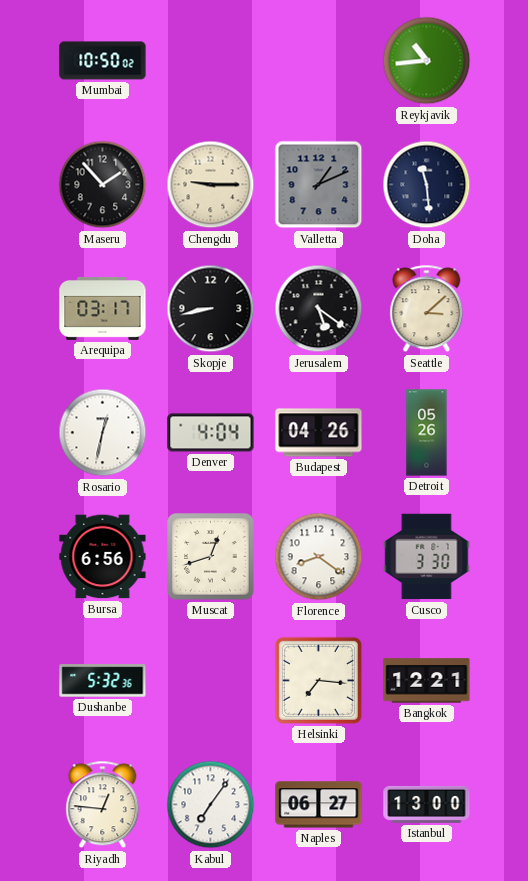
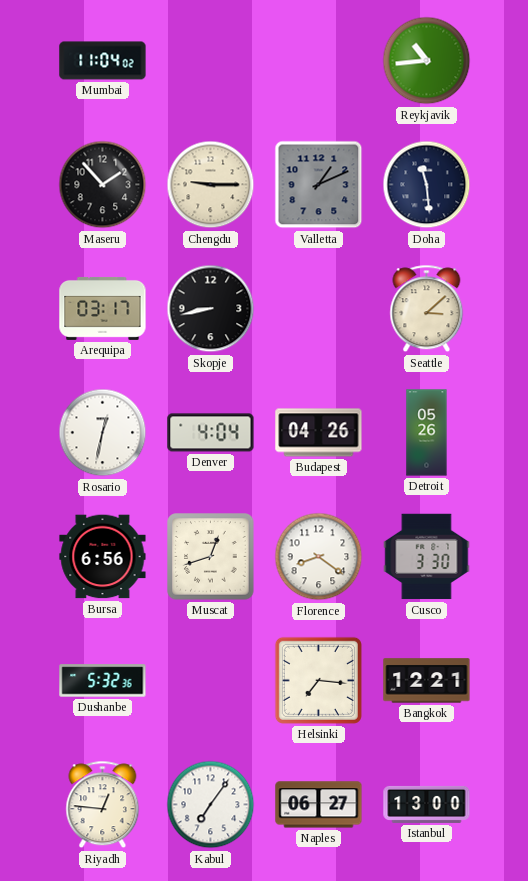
Mumbai: 10:50 -> 11:04 (103, 61)
Jerusalem: 5:21 -> none (319, 309)
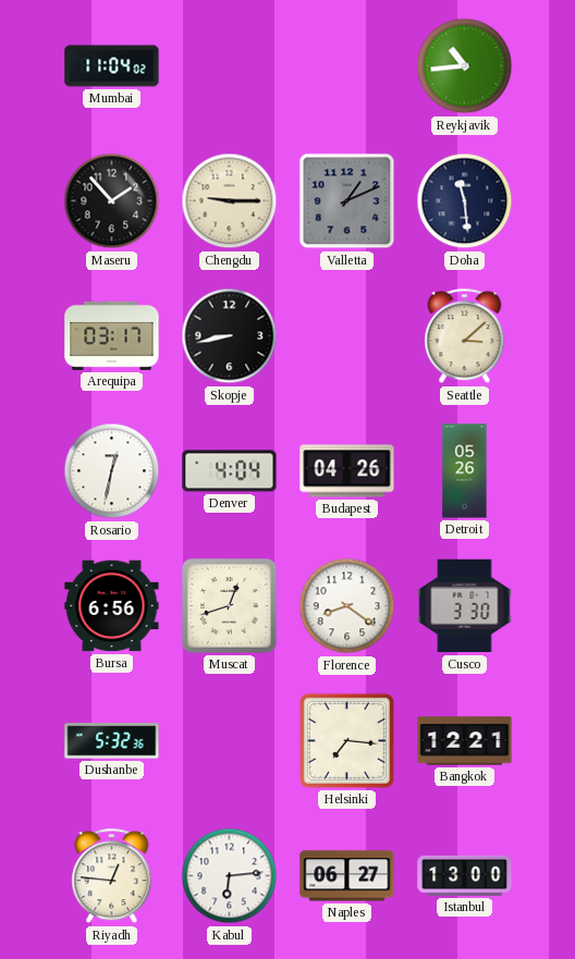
Kabul: 7:06 -> 6:14 (230, 876)
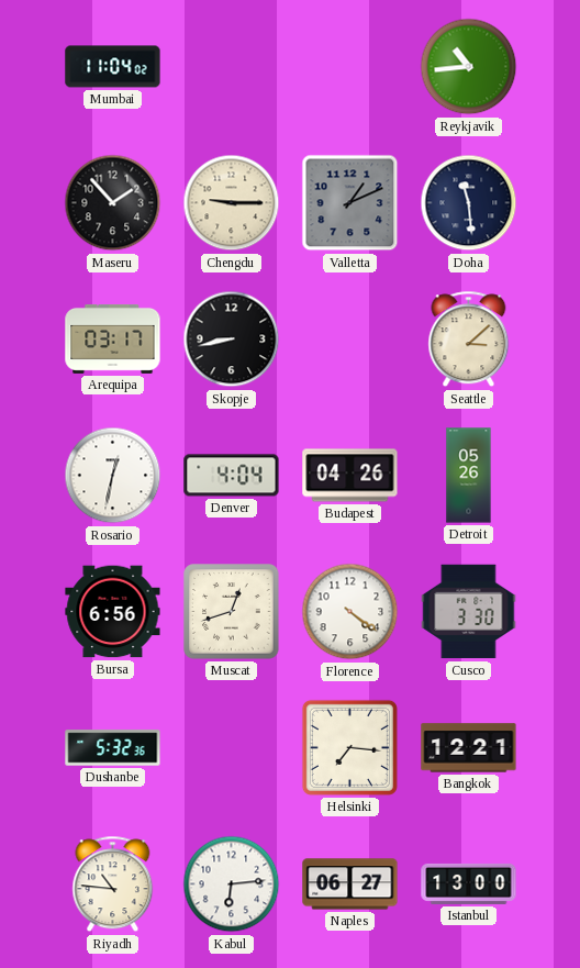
Florence: 8:21 -> 4:21 (350, 612)
Riyadh: 12:46 -> 10:46 (113, 884)
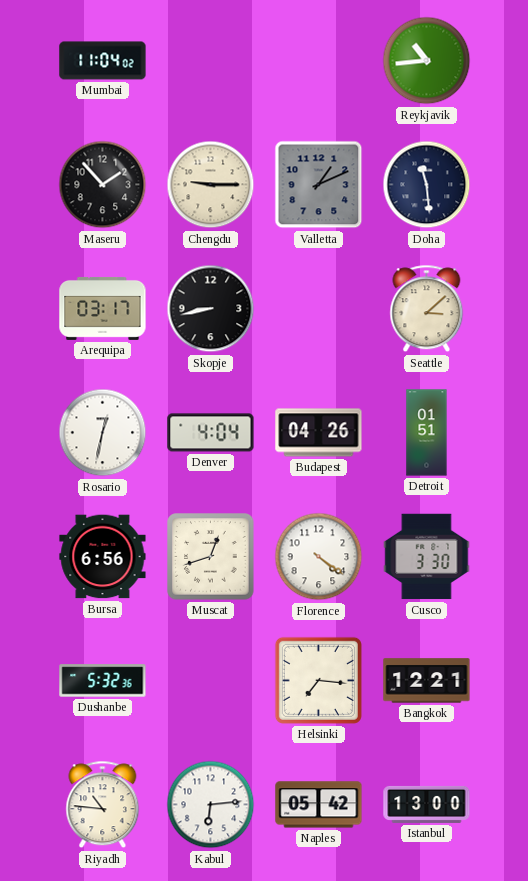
Detroit: 05:26 -> 01:51 (427, 433)
Naples: 06:27 -> 05:42 (319, 805)
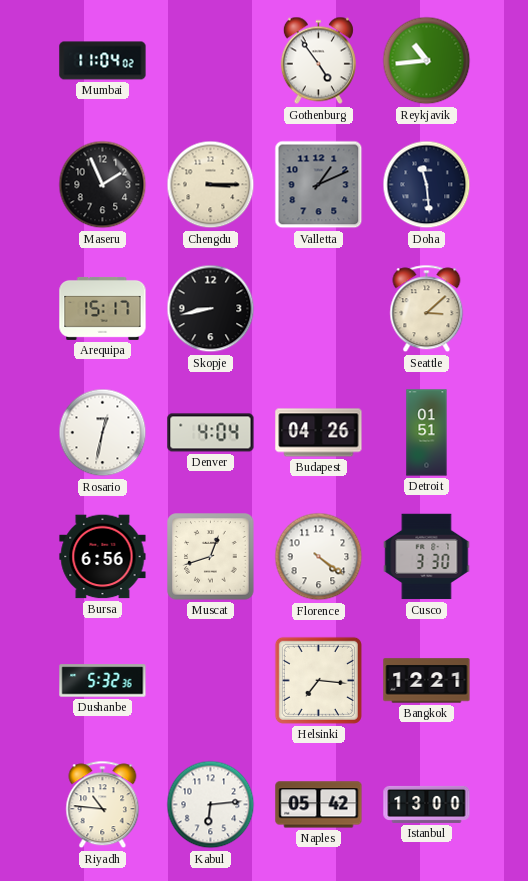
Gothenburg: none -> 4:54 (318, 61)
Maseru: 1:53 -> 1:56 (103, 185)
Chengdu: 9:15 -> 3:15 (211, 185)
Arequipa: 03:17 -> 15:17 (103, 308)
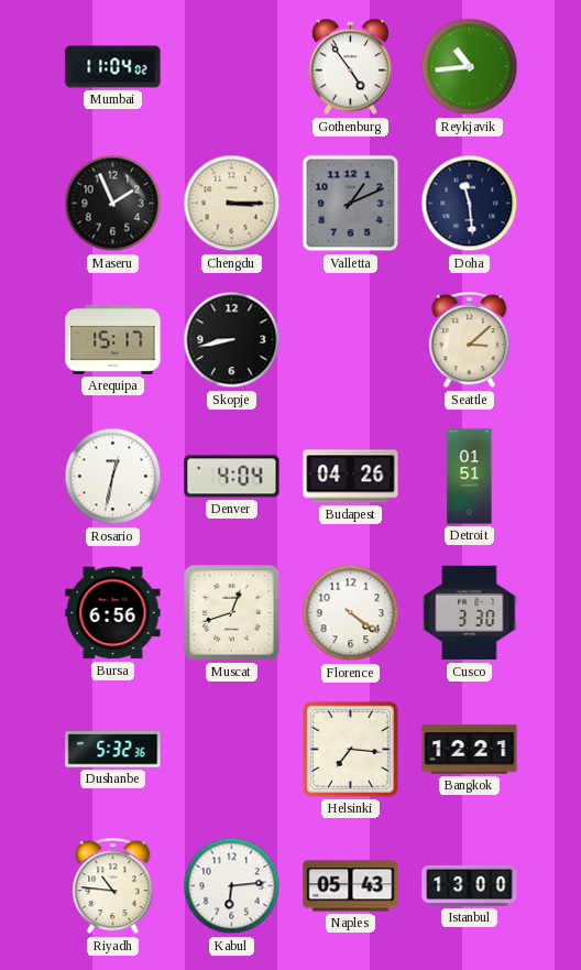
Naples: 05:42 -> 05:43 (351, 886)
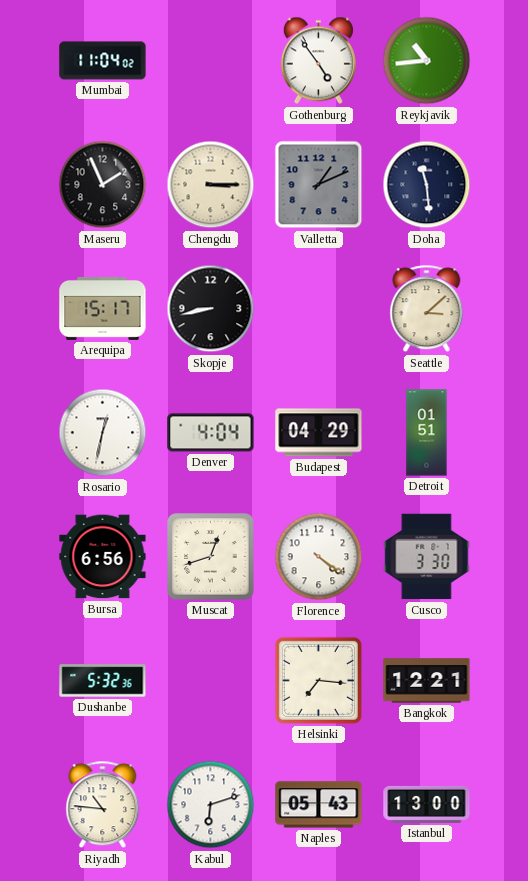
Budapest: 04:26 -> 04:29 (319, 433)
Kabul: 6:14 -> 6:12 (211, 805)
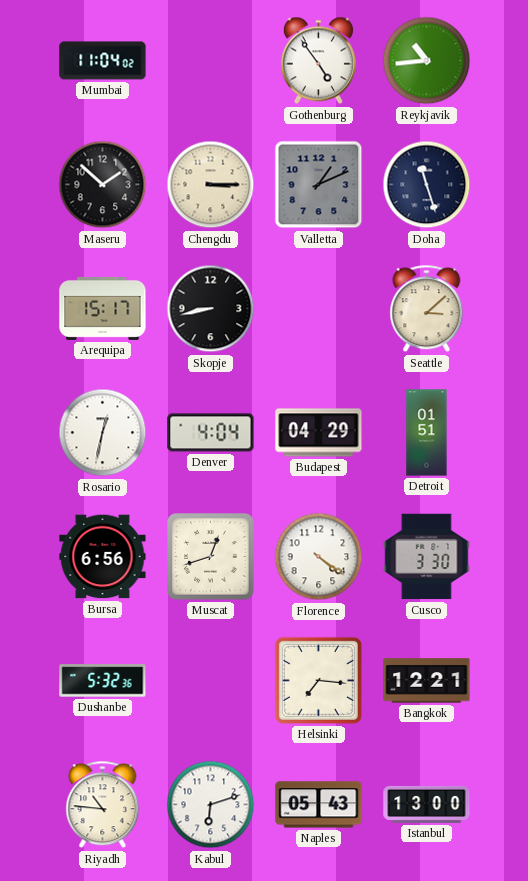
Maseru: 1:56 -> 1:52 (103, 185)
Doha: 11:29 -> 11:27 (427, 185)
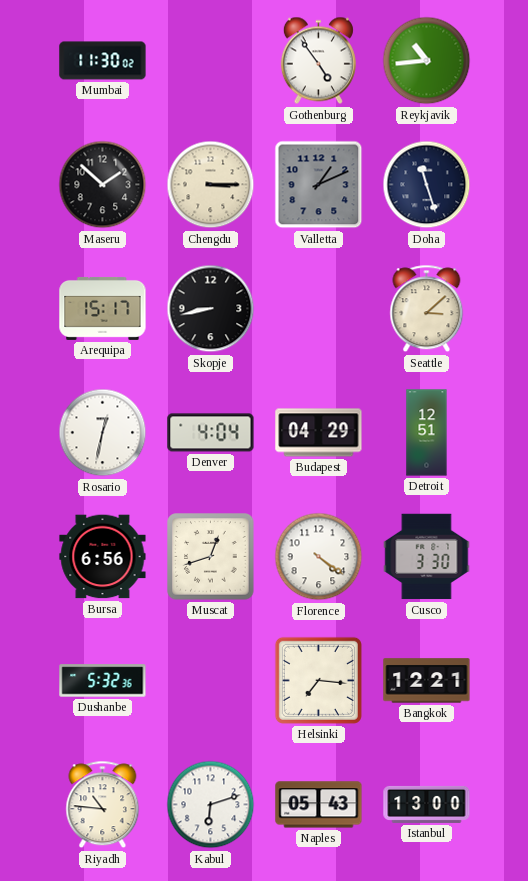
Mumbai: 11:04 -> 11:30 (103, 61)
Detroit: 01:51 -> 12:51 (427, 433)
